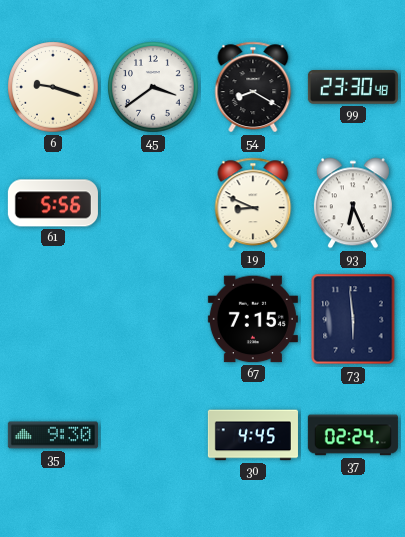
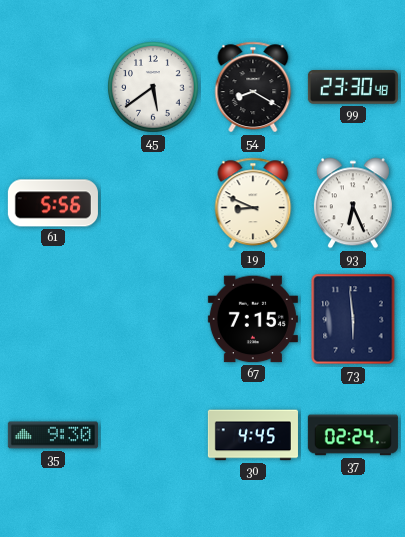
6: 9:18 -> none (53, 87)
45: 3:39 -> 5:39 (153, 87)
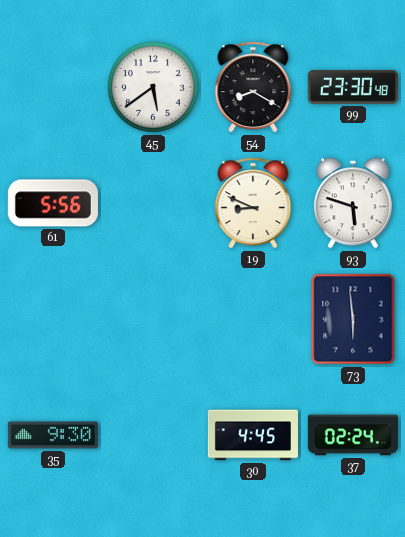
93: 6:26 -> 5:48 (353, 203)
67: 7:15 -> none (253, 319)
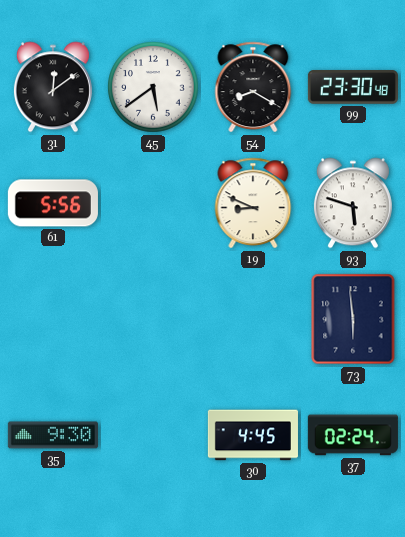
31: none -> 12:09 (53, 87)
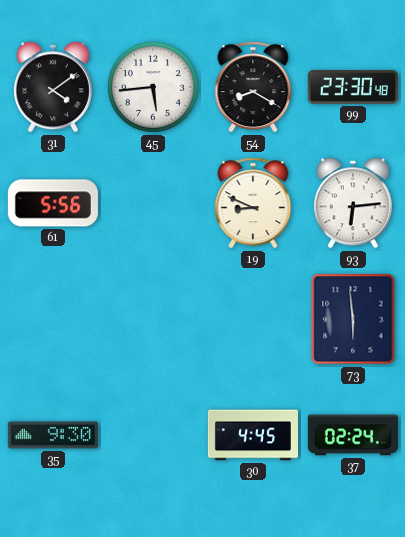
31: 12:09 -> 4:09 (53, 87)
45: 5:39 -> 5:44 (153, 87)
93: 5:48 -> 6:14 (353, 203)
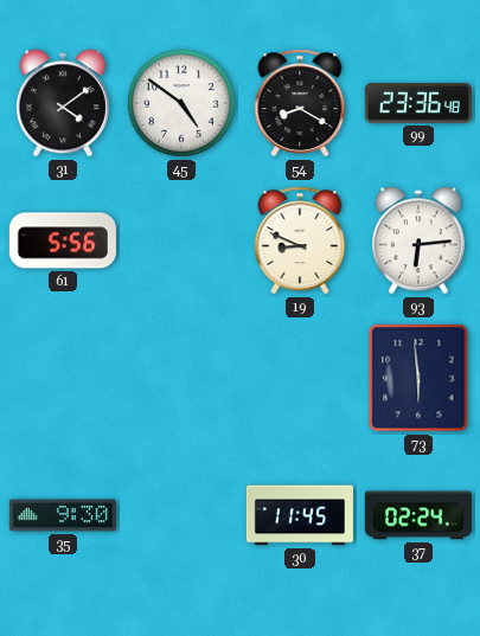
45: 5:44 -> 4:51 (181, 103)
99: 23:30 -> 23:36 (418, 103)
30: 4:45 -> 11:45 (300, 515)
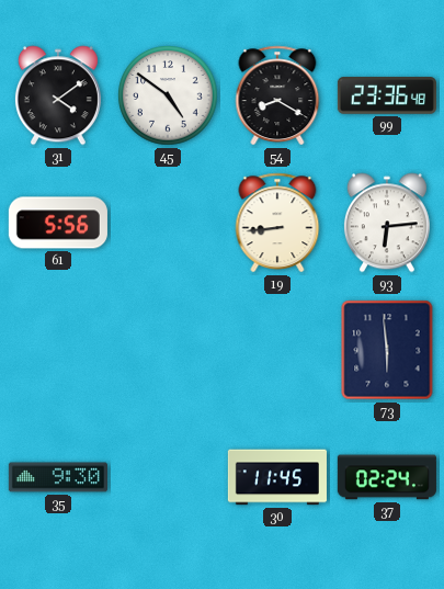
19: 8:49 -> 8:44 (277, 223)
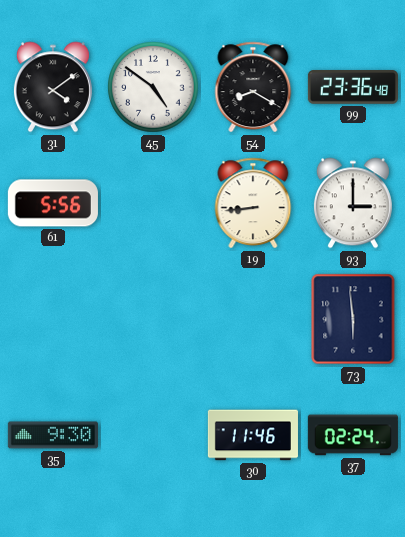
93: 6:14 -> 3:00 (353, 203)
30: 11:45 -> 11:46 (253, 435)
